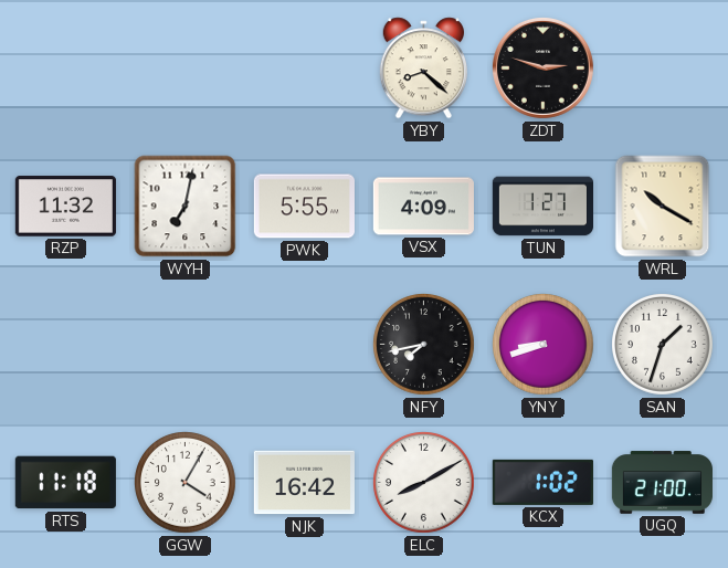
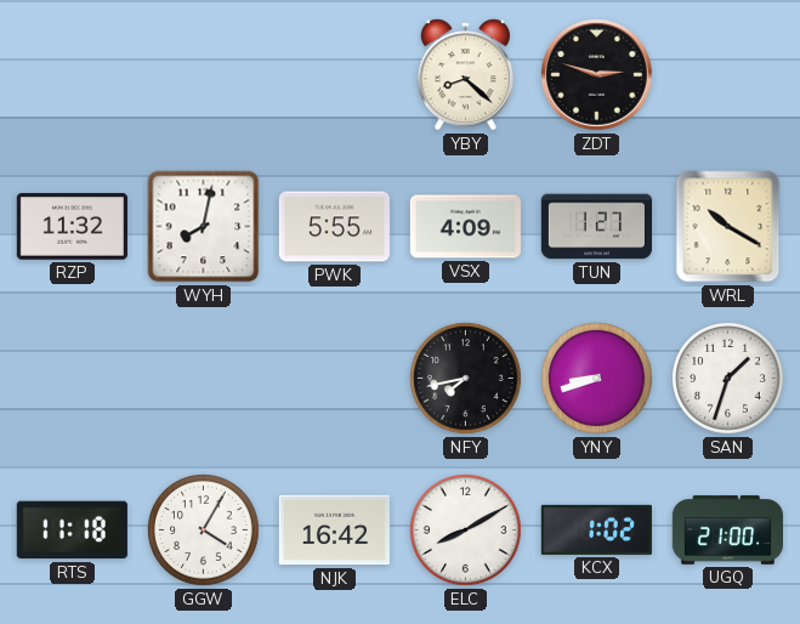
WYH: 7:02 -> 8:02 (204, 227)
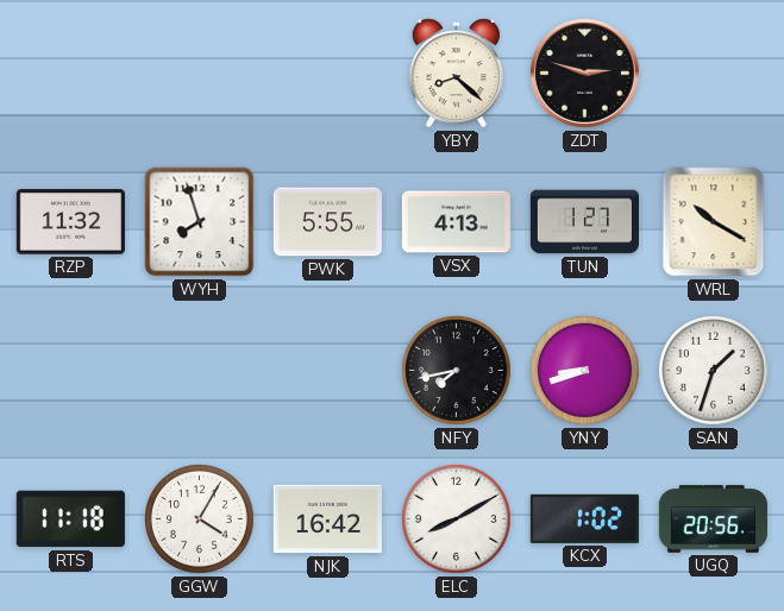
WYH: 8:02 -> 7:57 (200, 222)
VSX: 4:09 -> 4:13 (456, 222)
UGQ: 21:00 -> 20:56 (713, 519)
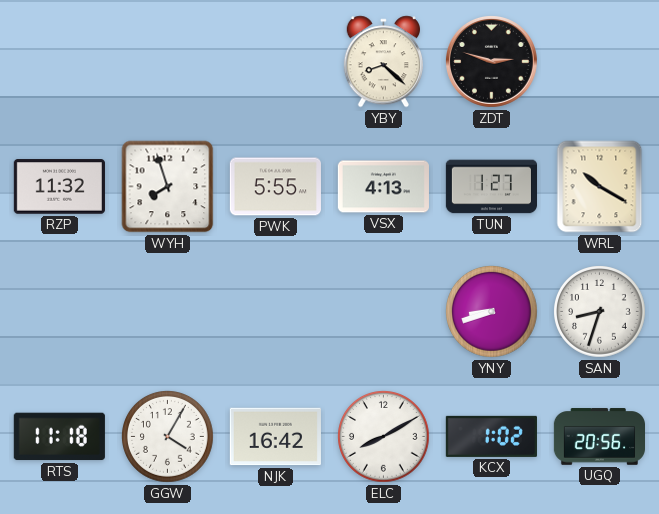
NFY: 7:43 -> none (457, 371)
SAN: 1:33 -> 8:33 (600, 312)
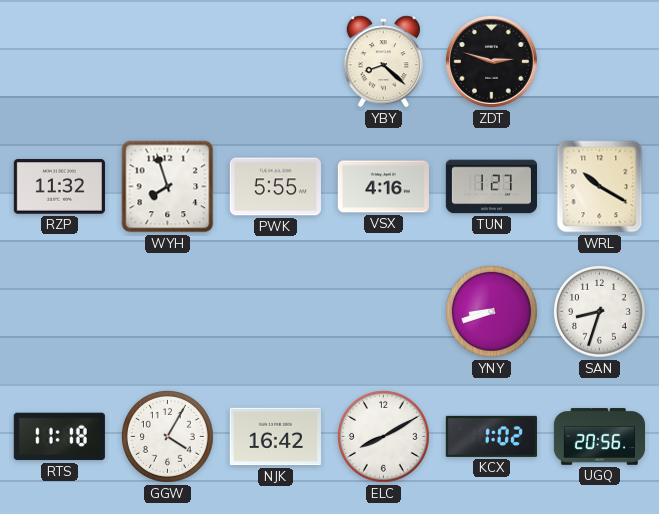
VSX: 4:13 -> 4:16 (383, 187)
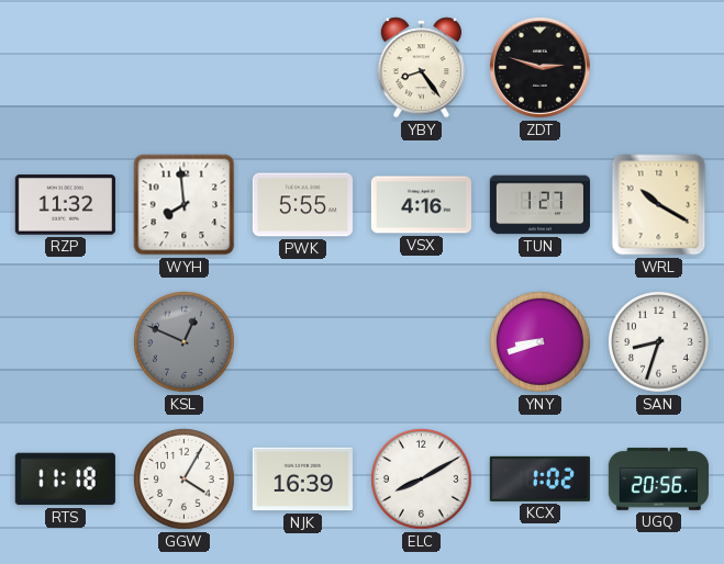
YBY: 8:22 -> 8:24 (421, 68)
WYH: 7:57 -> 7:59 (185, 205)
KSL: none -> 12:49 (185, 342)
NJK: 16:42 -> 16:39 (302, 480)
